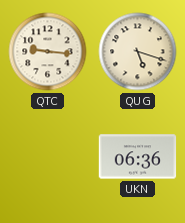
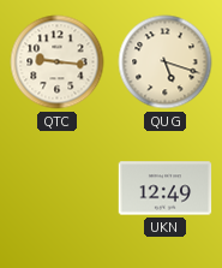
UKN: 06:36 -> 12:49 (166, 189)
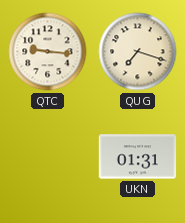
QUG: 5:18 -> 7:18 (138, 52)
UKN: 12:49 -> 01:31 (138, 157)
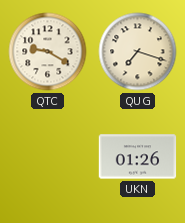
QTC: 9:16 -> 9:20 (48, 52)
UKN: 01:31 -> 01:26 (138, 157)
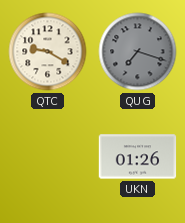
QUG dial: cream -> grey (138, 52)
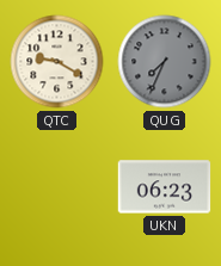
QUG: 7:18 -> 7:34 (165, 62)
UKN: 01:26 -> 06:23 (165, 187)
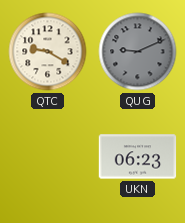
QUG: 7:34 -> 9:11 (138, 52)
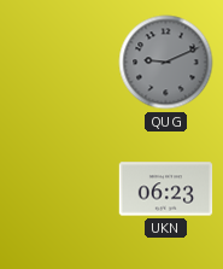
QTC: 9:20 -> none (48, 52)
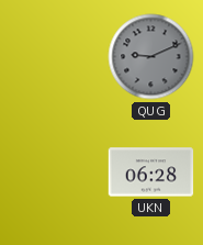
UKN: 06:23 -> 06:28 (151, 172)
